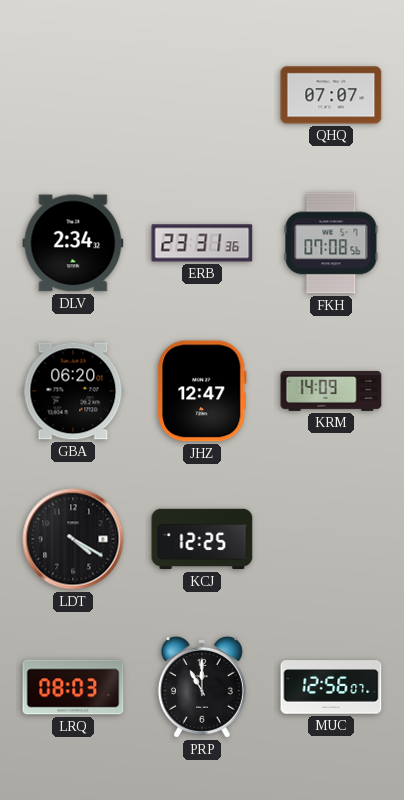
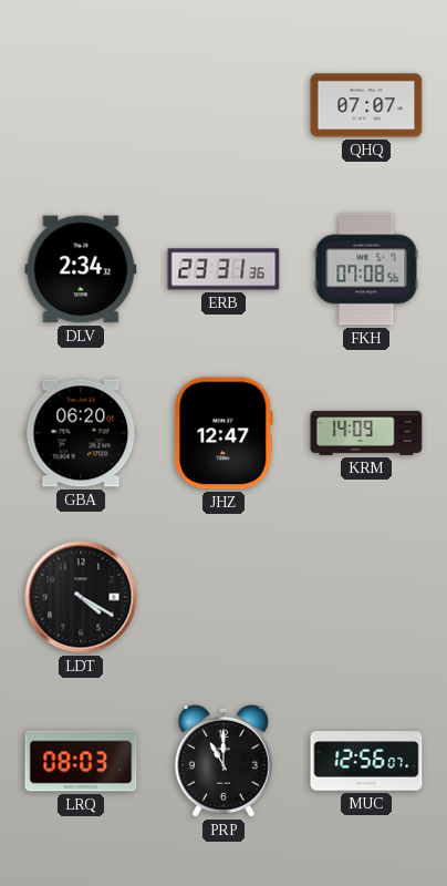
KCJ: 12:25 -> none (202, 539)
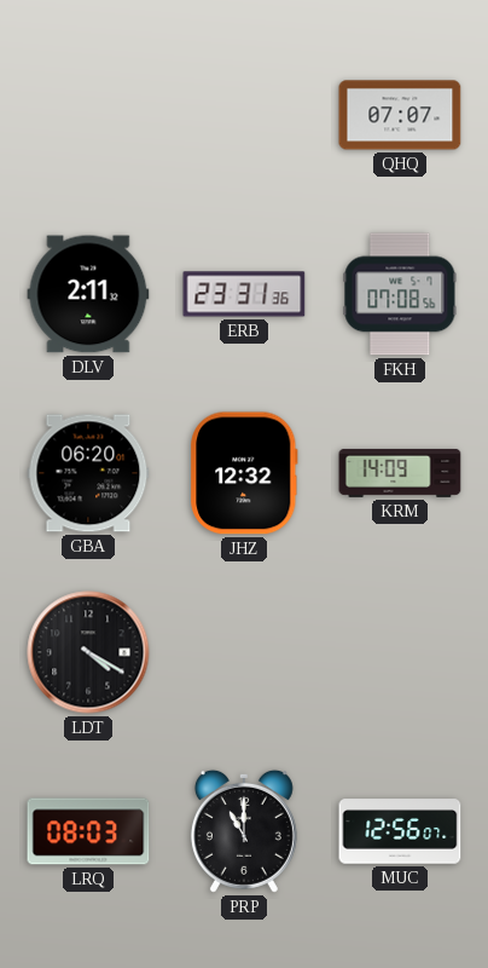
DLV: 2:34 -> 2:11 (88, 294)
JHZ: 12:47 -> 12:32 (244, 473)
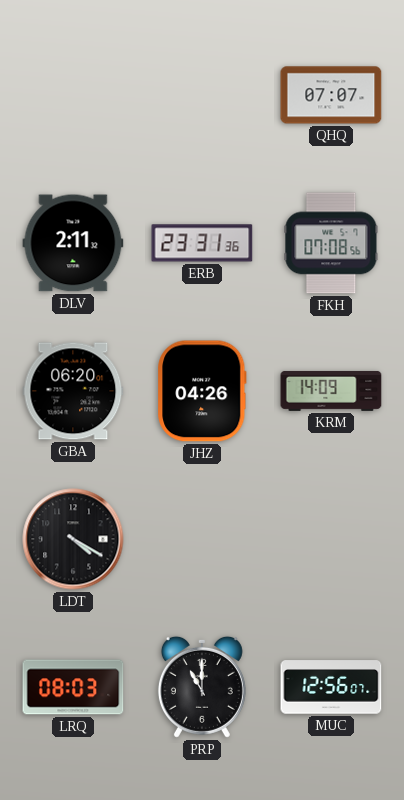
JHZ: 12:32 -> 04:26 (202, 391)
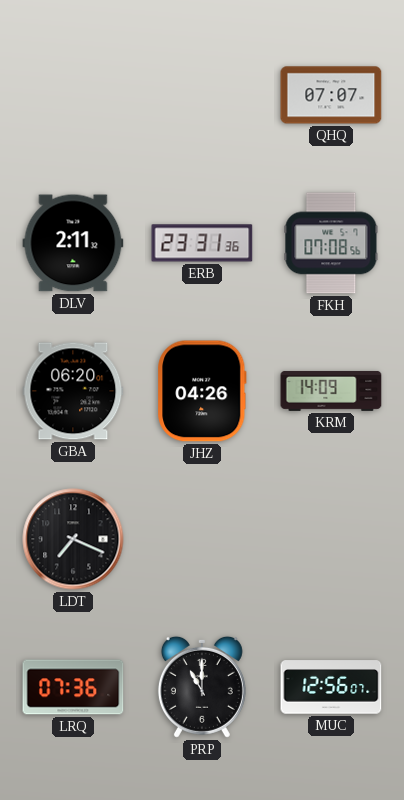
LDT: 4:20 -> 7:19 (73, 539)
LRQ: 08:03 -> 07:36 (73, 687)
